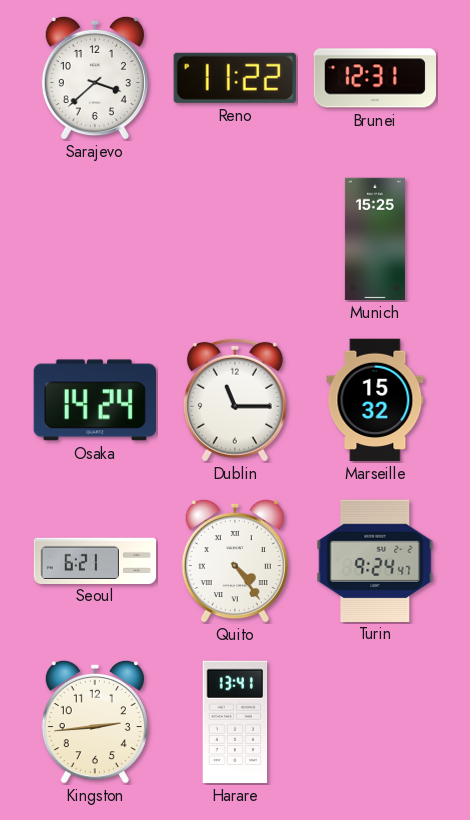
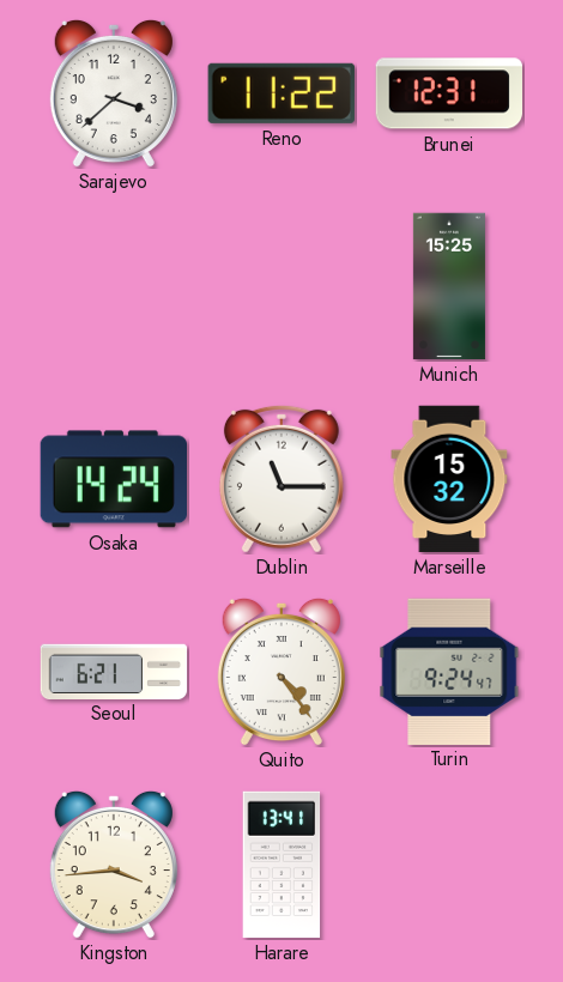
Kingston: 2:44 -> 3:44 (114, 865)
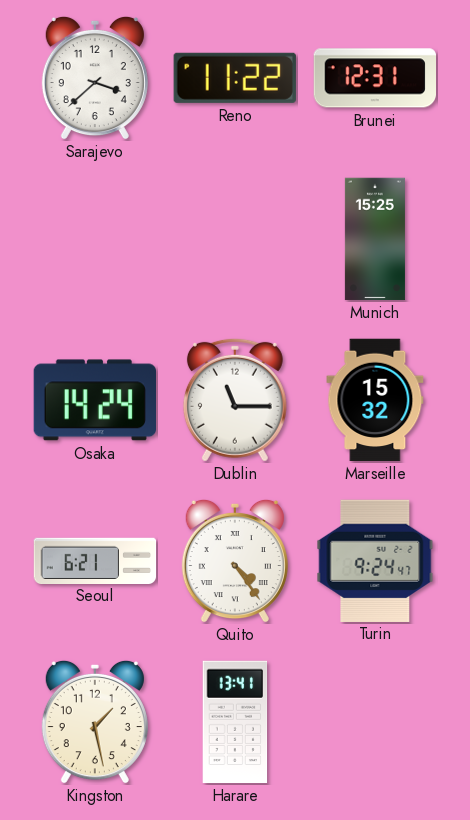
Kingston: 3:44 -> 1:28 (95, 722)
